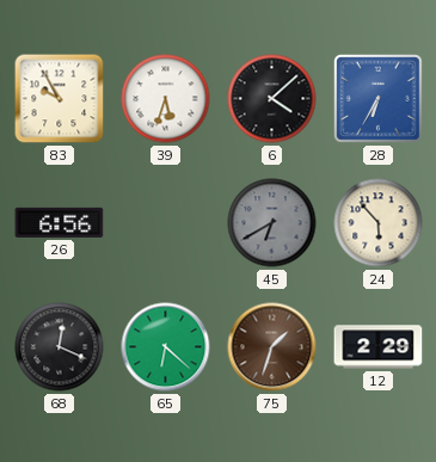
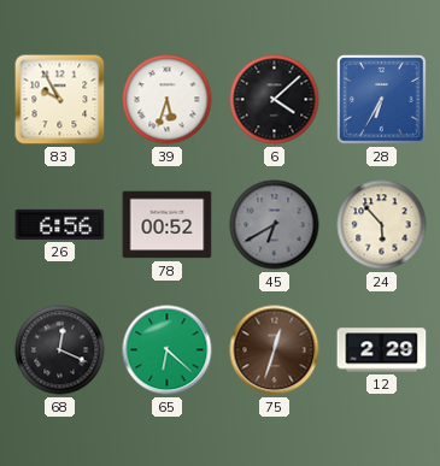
78: none -> 00:52 (168, 225)
75: 1:33 -> 12:33 (275, 350)
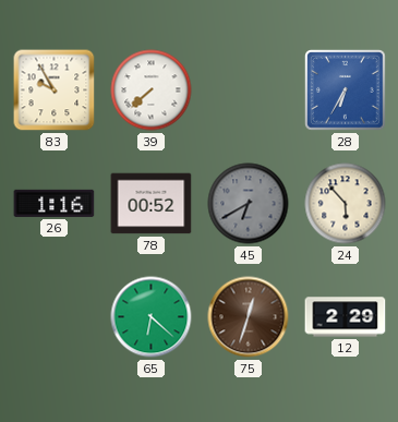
39: 5:33 -> 7:38 (152, 91)
6: 4:08 -> none (275, 100)
26: 6:56 -> 1:16 (55, 203)
68: 12:19 -> none (60, 350)
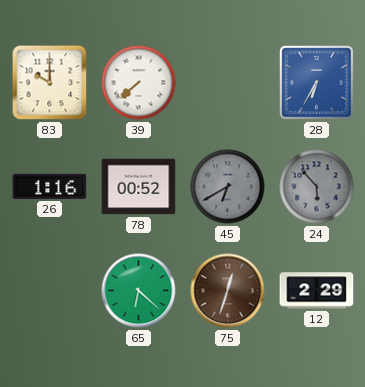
83: 9:55 -> 10:00 (50, 83)
24 dial: cream -> grey (317, 187)
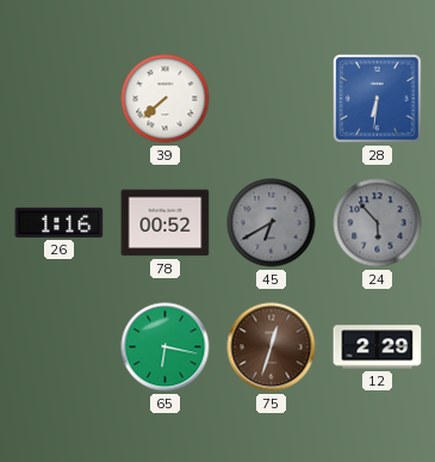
83: 10:00 -> none (50, 83)
28: 6:35 -> 6:31 (378, 99)
65: 6:22 -> 6:17 (166, 347)
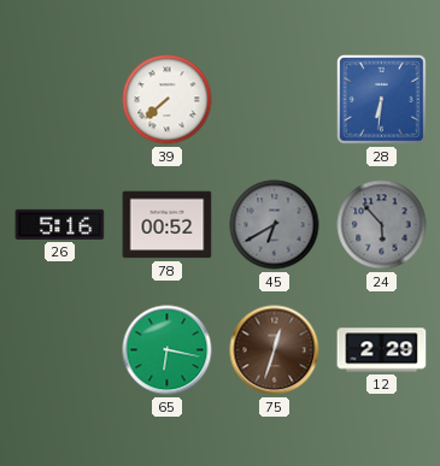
26: 1:16 -> 5:16 (60, 224)
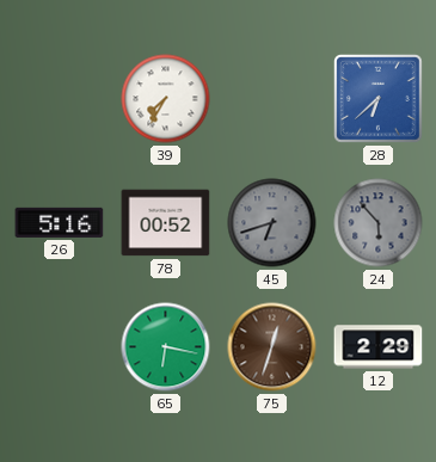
39: 7:38 -> 7:35 (166, 99)
28: 6:31 -> 6:38 (379, 99)
45: 6:40 -> 6:42 (272, 223)
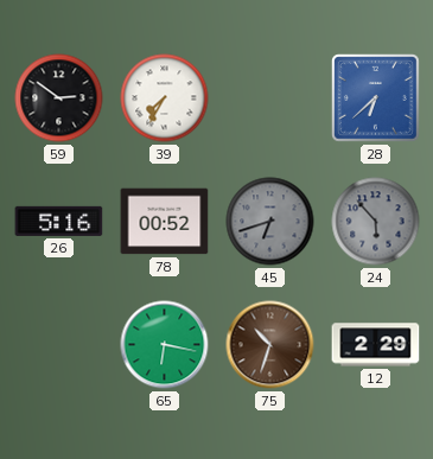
59: none -> 2:51 (59, 98)
75: 12:33 -> 10:33 (270, 345)
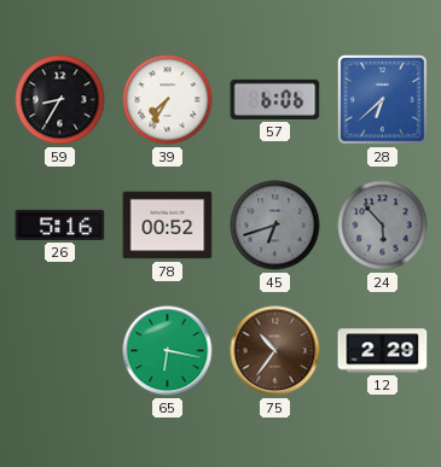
59: 2:51 -> 8:35 (60, 100)
57: none -> 6:06 (275, 99)
75: 10:33 -> 10:36 (275, 351)
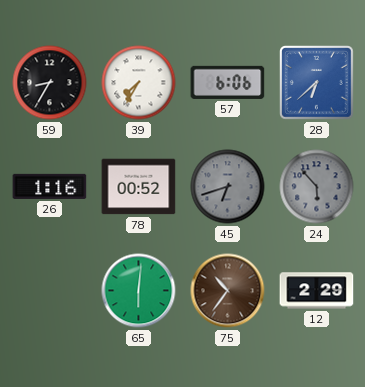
26: 5:16 -> 1:16 (50, 186)
65: 6:17 -> 6:01 (139, 291)
